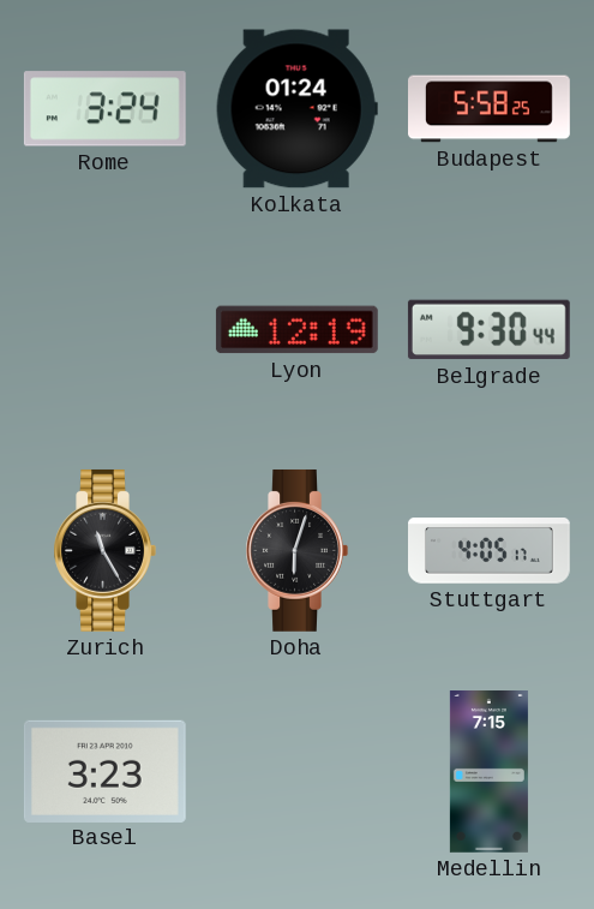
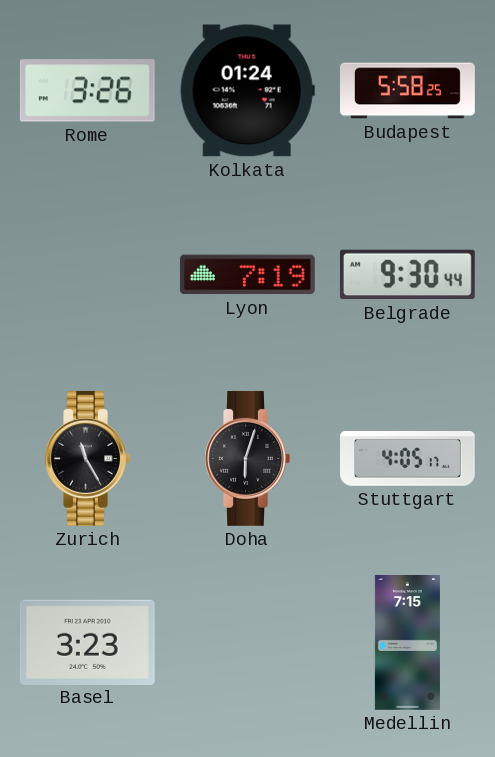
Rome: 3:24 -> 3:26 (87, 91)
Lyon: 12:19 -> 7:19 (247, 275)
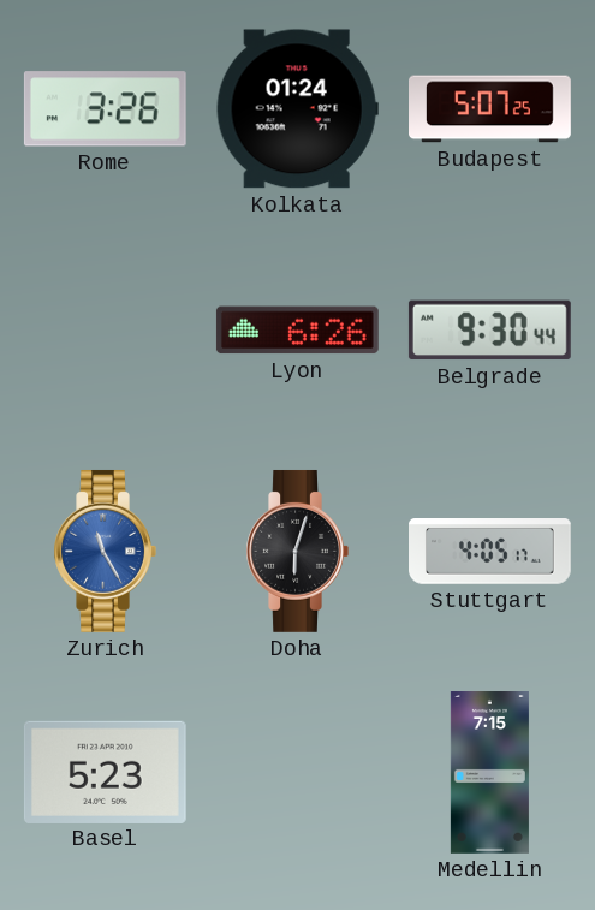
Budapest: 5:58 -> 5:07 (490, 109)
Lyon: 7:19 -> 6:26 (297, 331)
Zurich dial: black -> blue (105, 551)
Basel: 3:23 -> 5:23 (105, 772)
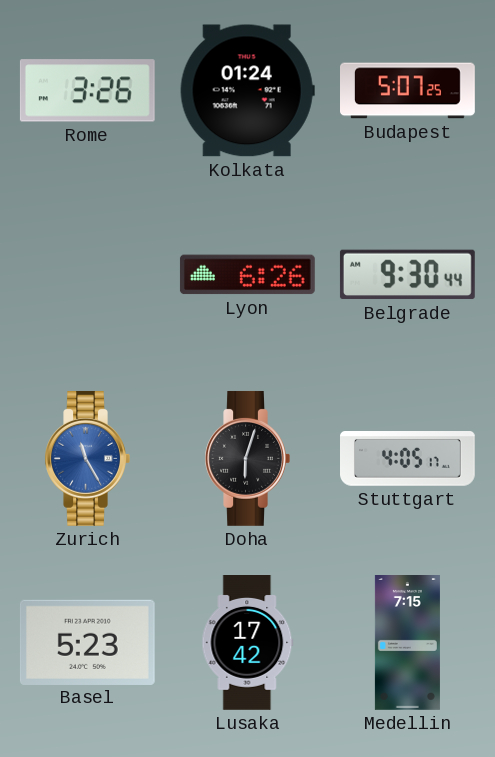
Lusaka: none -> 17:42 (248, 643)
